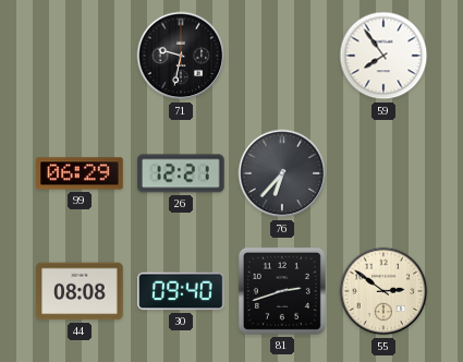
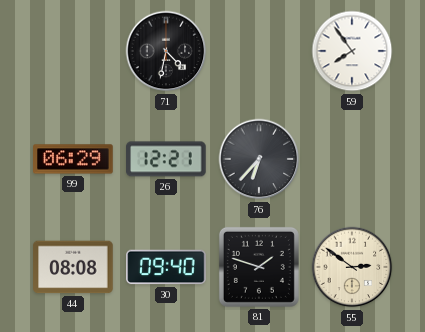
71: 9:32 -> 4:32 (166, 51)
81: 2:42 -> 1:48 (259, 267)
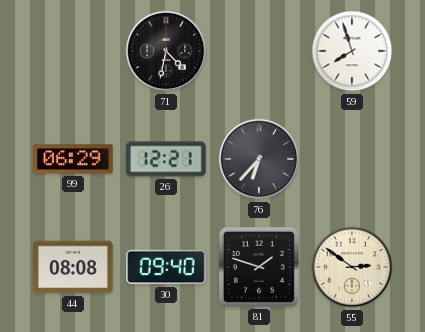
59: 7:54 -> 7:57 (352, 51)
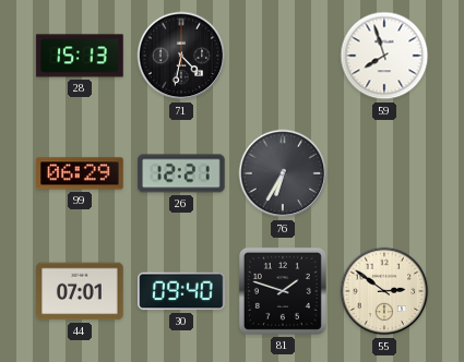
28: none -> 15:13 (80, 56)
76: 6:37 -> 6:35 (283, 173)
44: 08:08 -> 07:01 (80, 291)
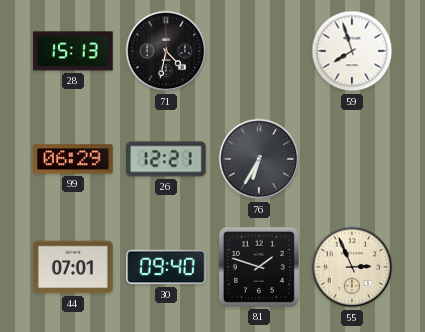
55: 2:51 -> 2:56 (352, 267)
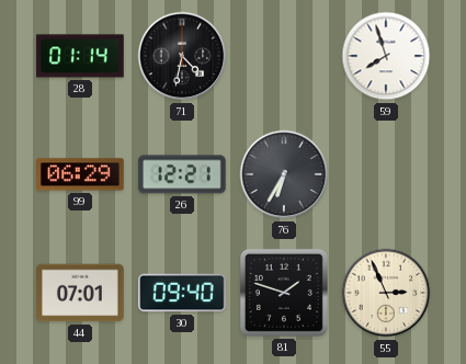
28: 15:13 -> 01:14 (80, 56)
